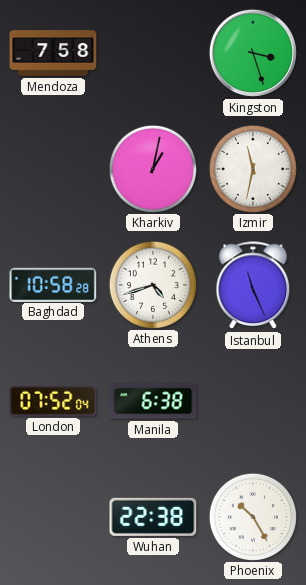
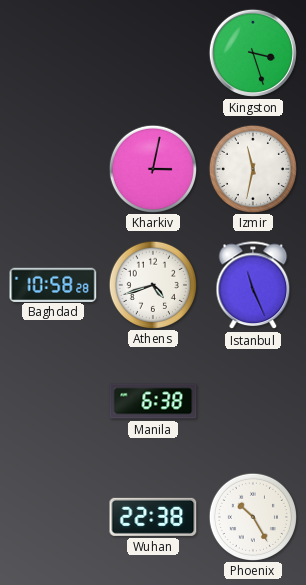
Mendoza: 7:58 -> none (53, 53)
Kharkiv: 1:02 -> 3:02 (152, 168)
London: 07:52 -> none (53, 401)
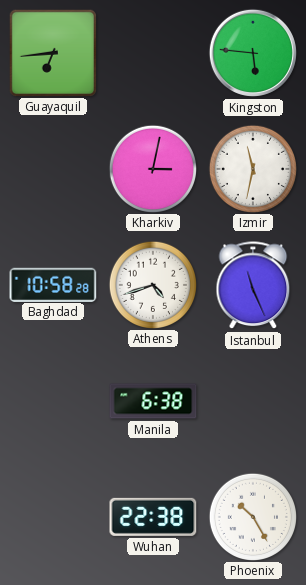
Guayaquil: none -> 6:44 (52, 52)
Kingston: 3:27 -> 5:46 (253, 53)
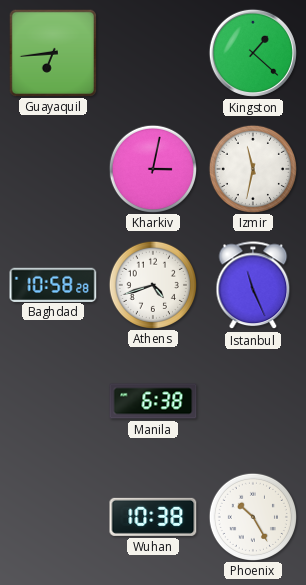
Kingston: 5:46 -> 1:22 (253, 53)
Wuhan: 22:38 -> 10:38 (153, 517)
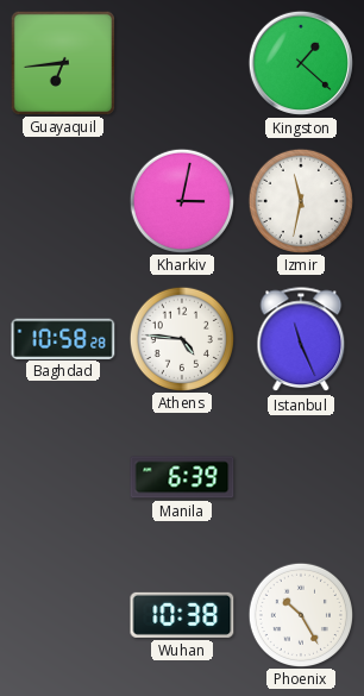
Athens: 4:42 -> 4:46 (181, 338)
Manila: 6:38 -> 6:39 (182, 477)
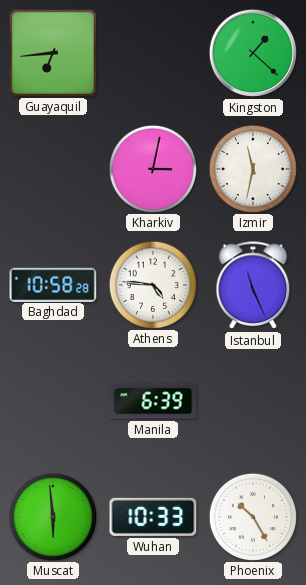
Muscat: none -> 5:59 (52, 516)
Wuhan: 10:38 -> 10:33 (153, 517)
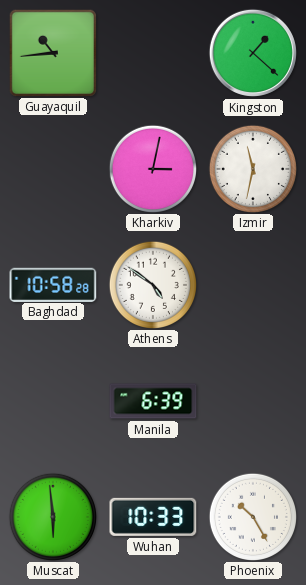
Guayaquil: 6:44 -> 10:44 (52, 52)
Athens: 4:46 -> 4:51 (152, 284)
Istanbul: 11:26 -> none (253, 286)
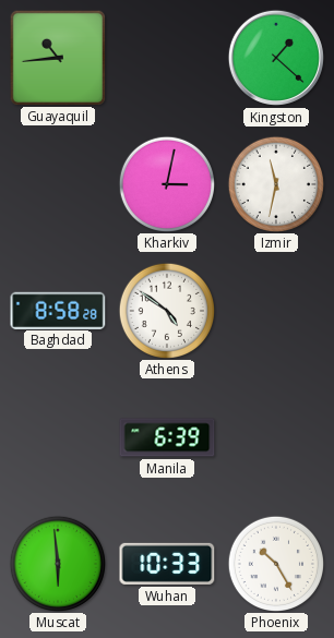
Baghdad: 10:58 -> 8:58 (58, 310)
